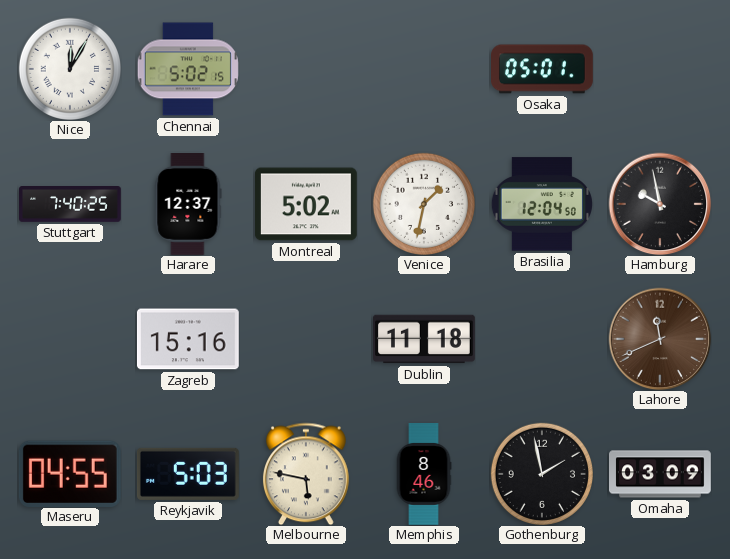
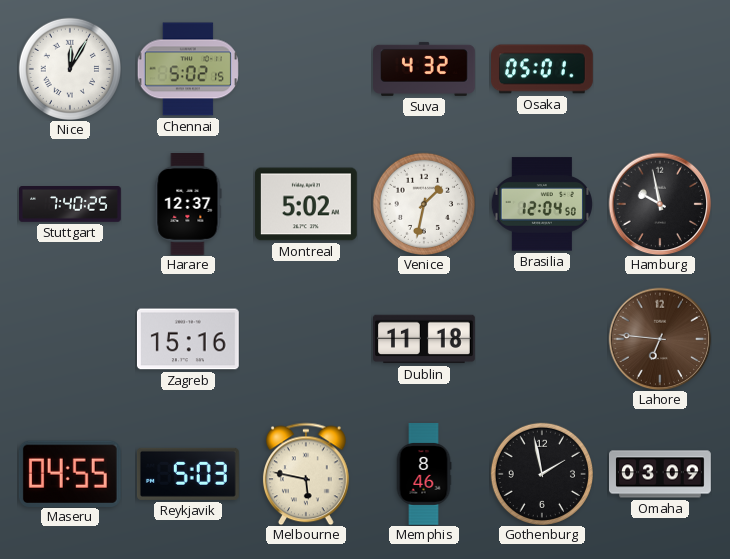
Suva: none -> 4:32 (425, 69)
Lahore: 11:41 -> 6:46 (660, 339)
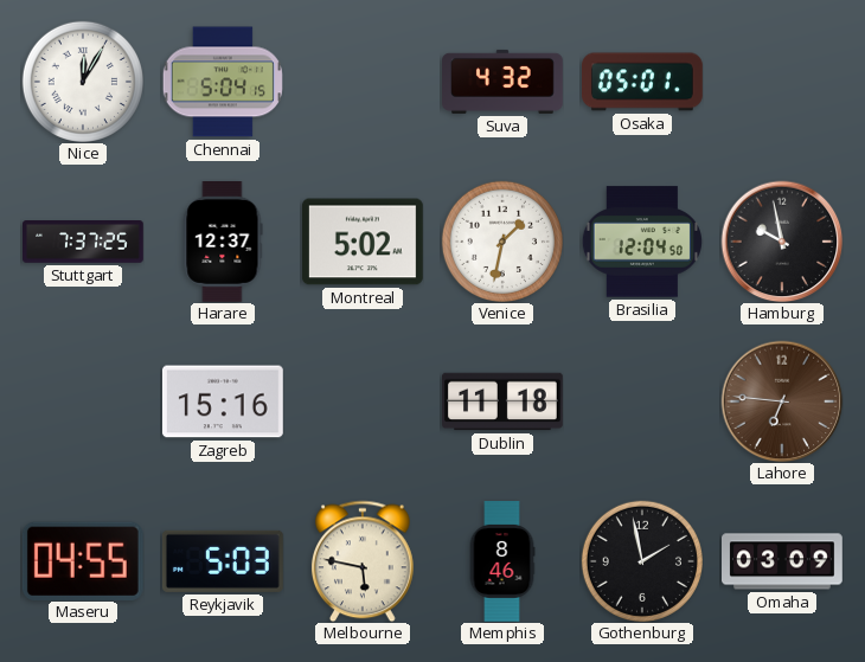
Chennai: 5:02 -> 5:04 (223, 82)
Stuttgart: 7:40 -> 7:37 (84, 243)
